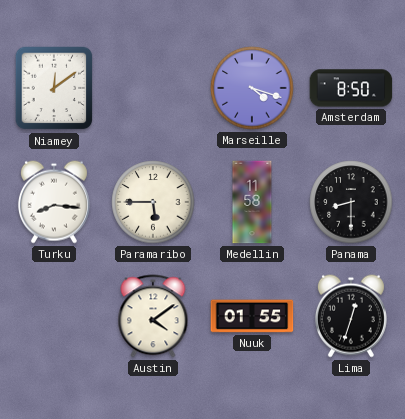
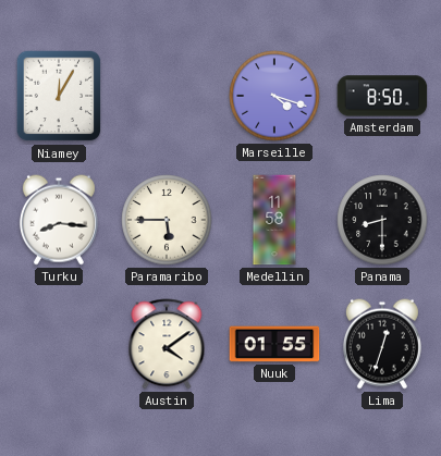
Niamey: 12:09 -> 12:05 (59, 96)
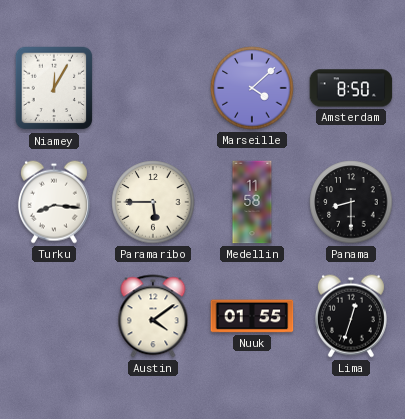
Marseille: 4:18 -> 4:08 (252, 88)
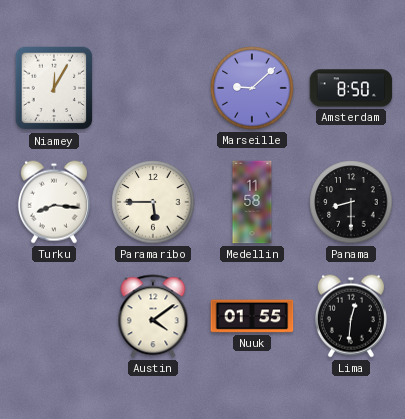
Marseille: 4:08 -> 9:08 (252, 88)
Lima: 12:33 -> 12:31 (351, 316)
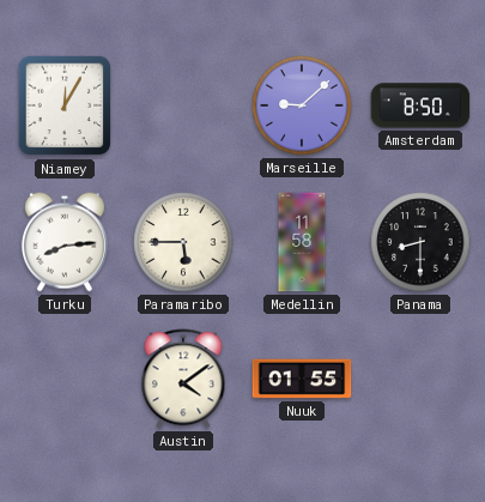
Turku: 8:16 -> 8:14 (65, 242)
Lima: 12:31 -> none (351, 316)
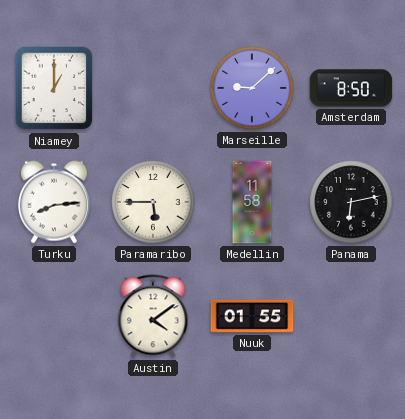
Niamey: 12:05 -> 1:00 (54, 88)
Panama: 8:30 -> 6:13 (351, 202)
